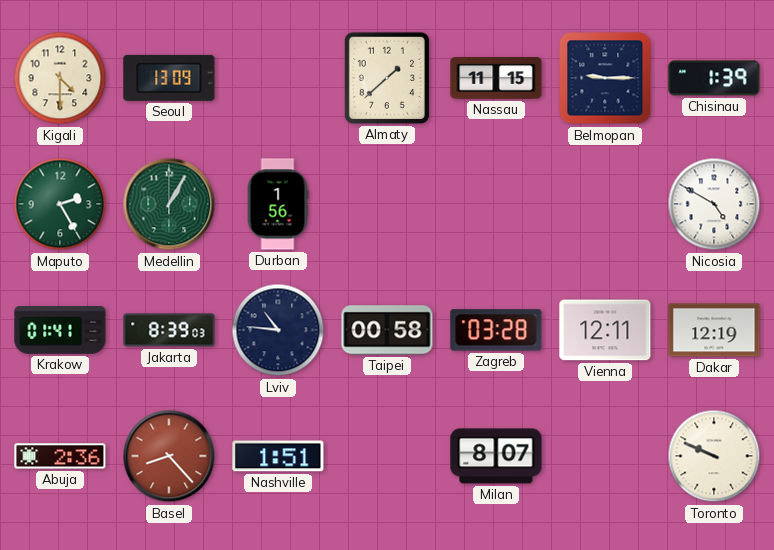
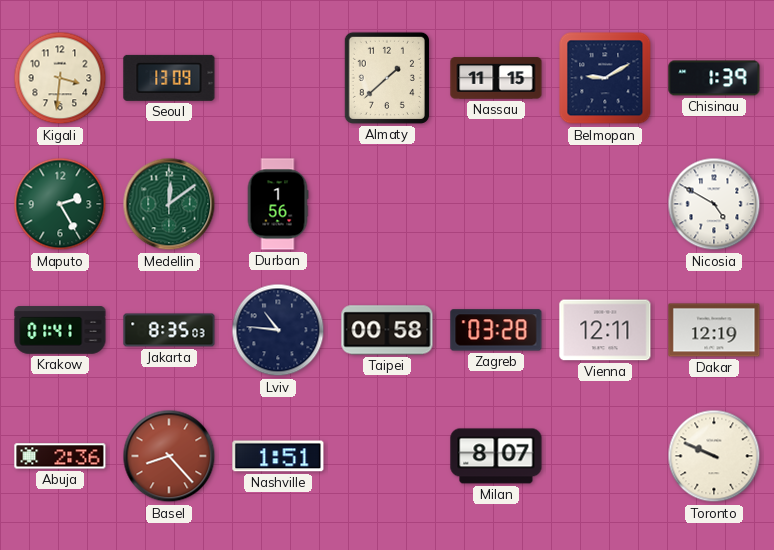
Kigali: 4:30 -> 3:31 (60, 78)
Belmopan: 9:15 -> 9:10 (605, 78)
Medellin: 1:05 -> 12:09 (169, 204)
Jakarta: 8:39 -> 8:35 (169, 330)
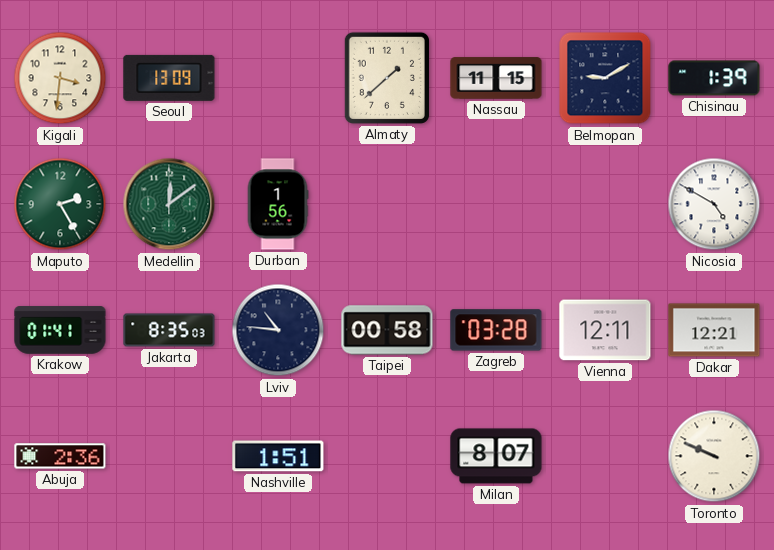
Dakar: 12:19 -> 12:21 (714, 330)
Basel: 8:23 -> none (169, 456)
